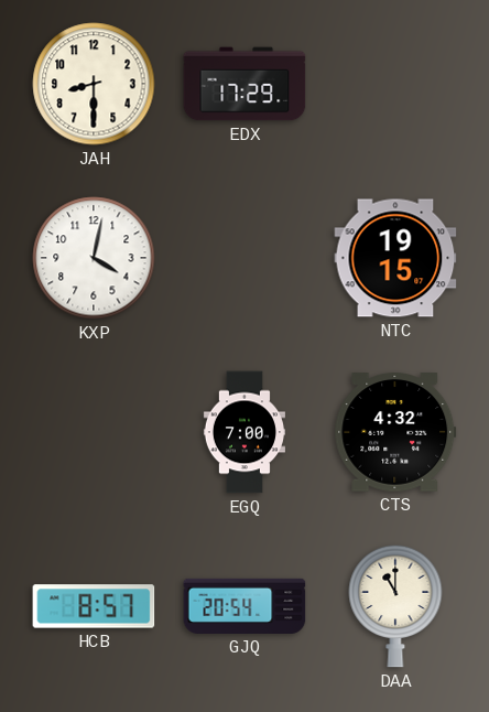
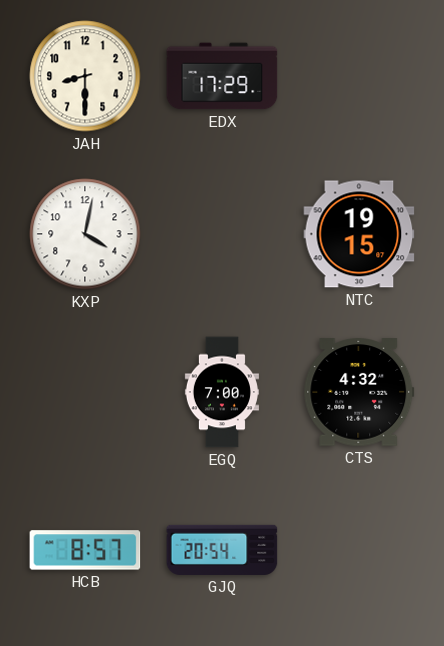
DAA: 11:00 -> none (395, 606)
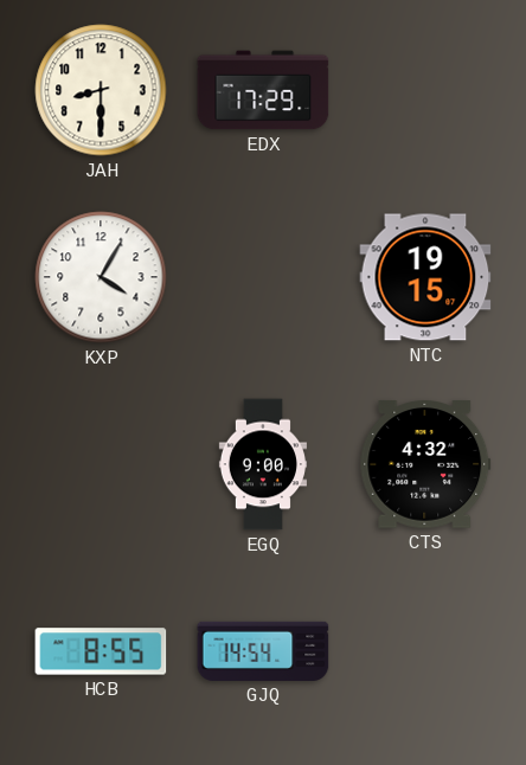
KXP: 4:02 -> 4:05 (101, 277)
EGQ: 7:00 -> 9:00 (263, 464)
HCB: 8:57 -> 8:55 (101, 651)
GJQ: 20:54 -> 14:54 (263, 651)
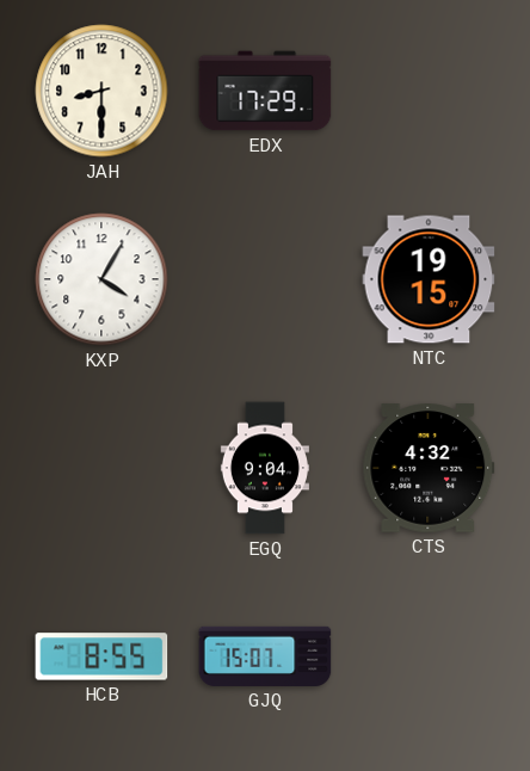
EGQ: 9:00 -> 9:04 (265, 468)
GJQ: 14:54 -> 15:07 (265, 656)
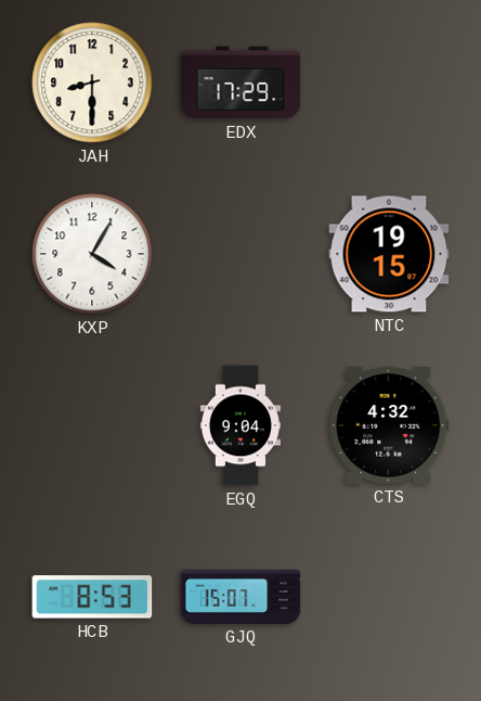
HCB: 8:55 -> 8:53 (92, 597)
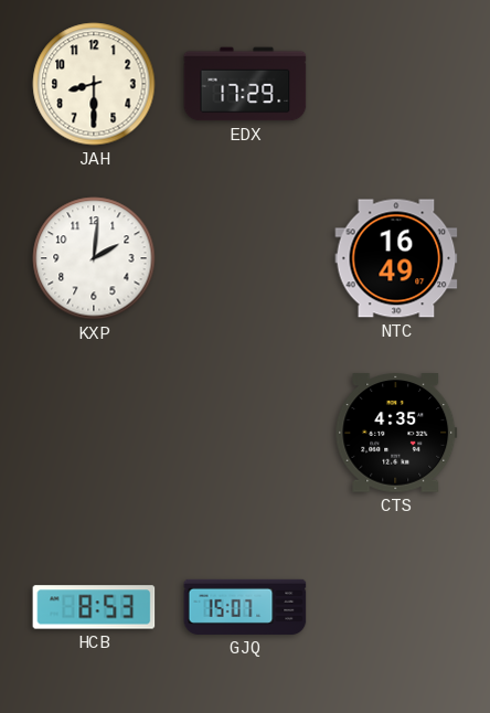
KXP: 4:05 -> 2:01 (94, 258)
NTC: 19:15 -> 16:49 (396, 258)
EGQ: 9:04 -> none (240, 425)
CTS: 4:32 -> 4:35 (396, 433)
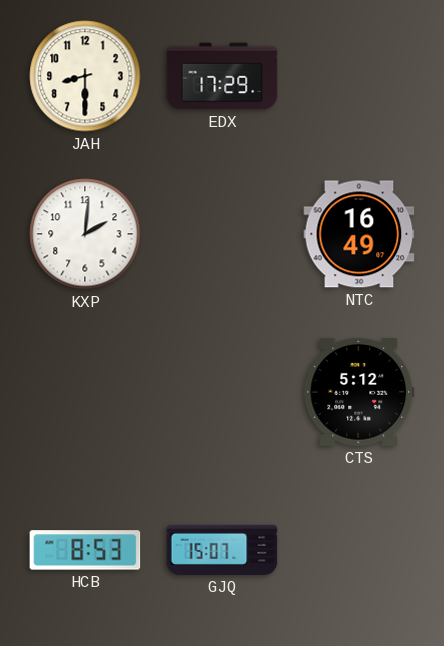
CTS: 4:35 -> 5:12 (359, 392)
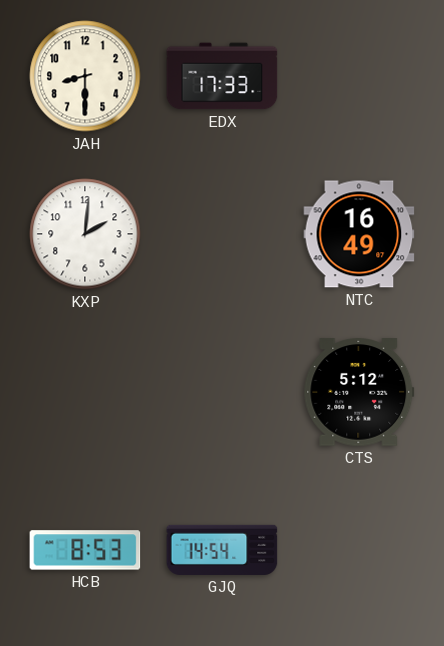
EDX: 17:29 -> 17:33 (222, 76)
GJQ: 15:07 -> 14:54 (222, 550)
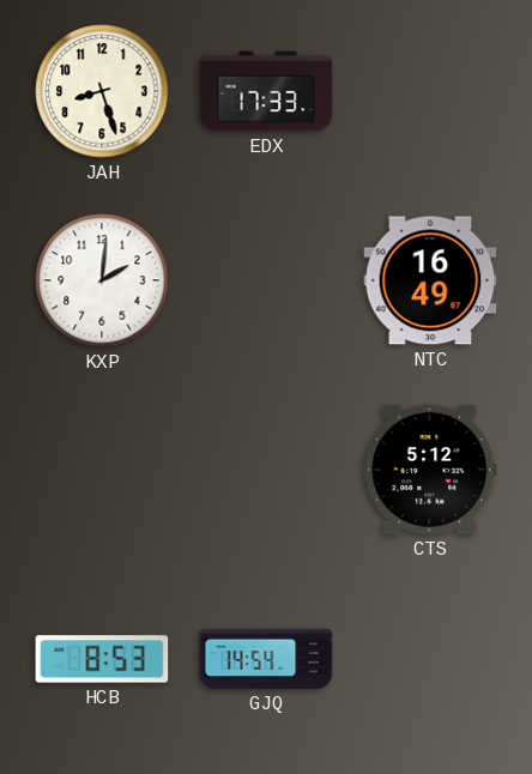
JAH: 8:30 -> 8:27 (102, 91)
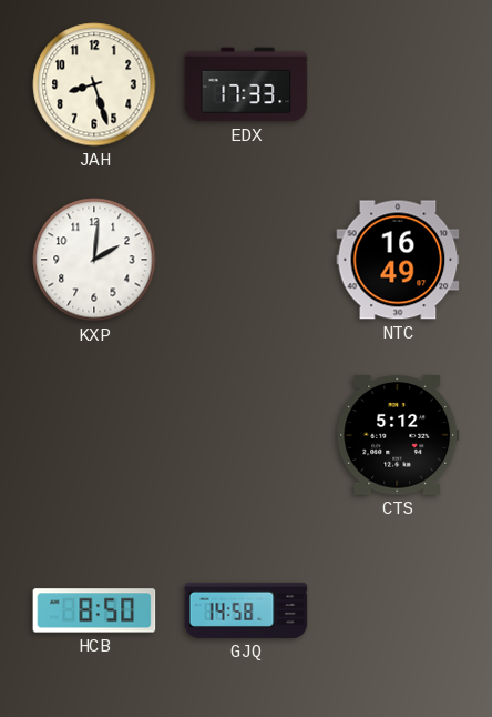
HCB: 8:53 -> 8:50 (94, 610)
GJQ: 14:54 -> 14:58 (246, 610)
